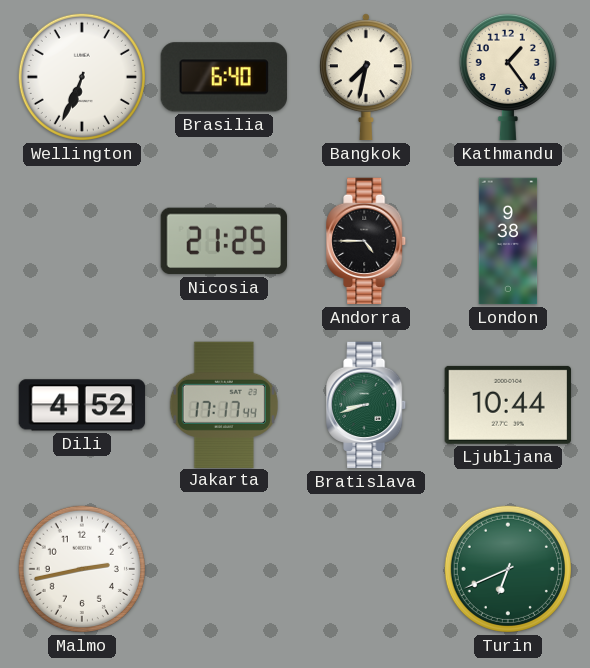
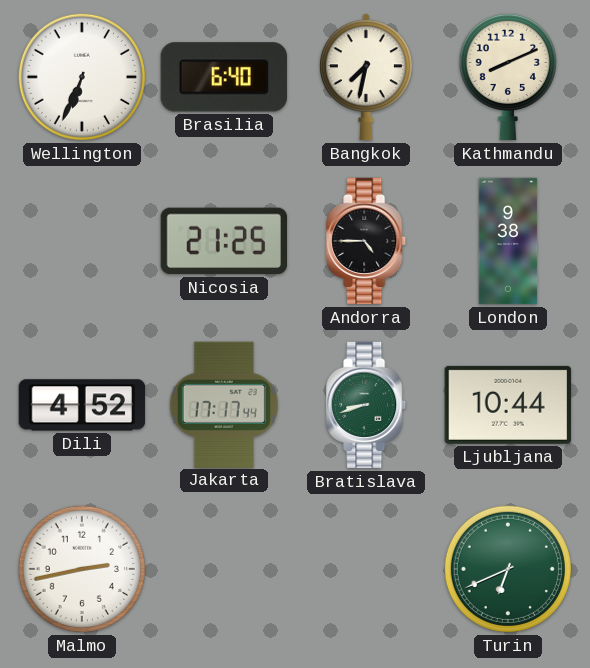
Kathmandu: 1:24 -> 8:11 (508, 77)
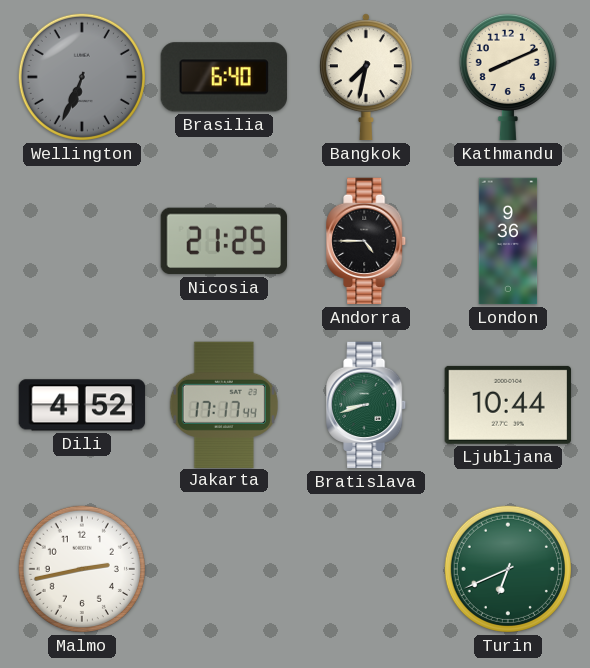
Wellington dial: white -> grey (82, 77)
London: 9:38 -> 9:36 (508, 241)
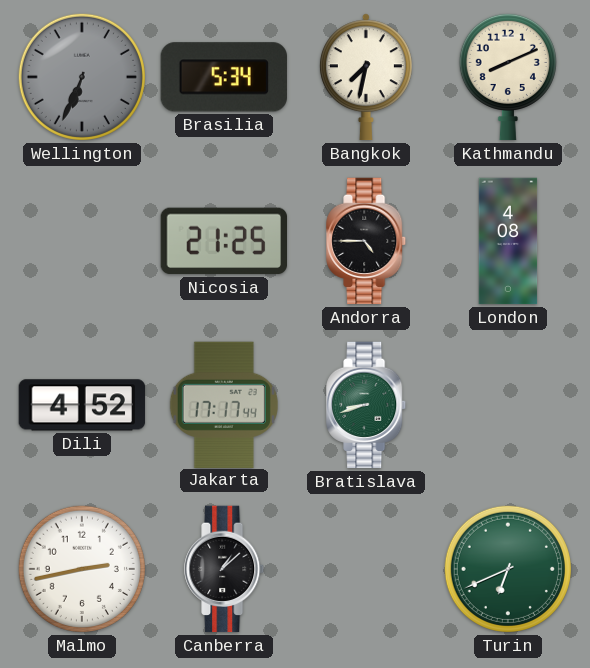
Brasilia: 6:40 -> 5:34 (224, 77)
London: 9:36 -> 4:08 (508, 241)
Ljubljana: 10:44 -> none (507, 405)
Canberra: none -> 1:08 (225, 569)
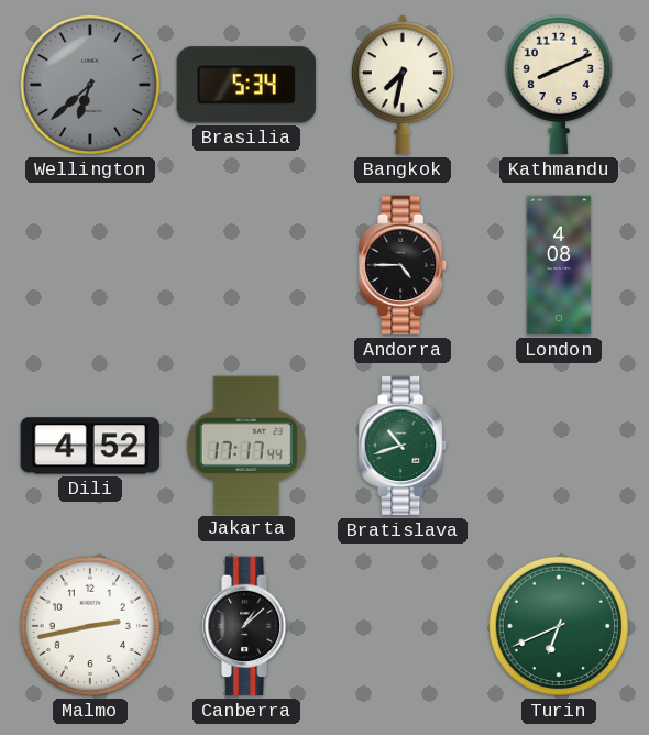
Wellington: 6:34 -> 6:38 (90, 85)
Nicosia: 21:25 -> none (223, 241)
Bratislava: 8:42 -> 10:42 (404, 446)
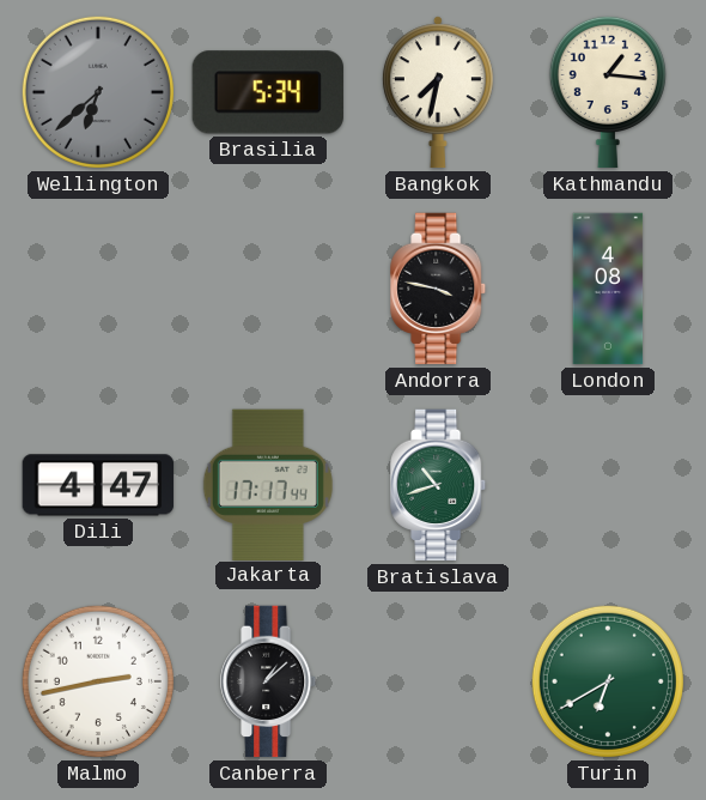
Kathmandu: 8:11 -> 1:16 (608, 92)
Andorra: 4:45 -> 3:47 (439, 289)
Dili: 4:52 -> 4:47 (98, 485)
Turin: 6:41 -> 6:40 (608, 681)
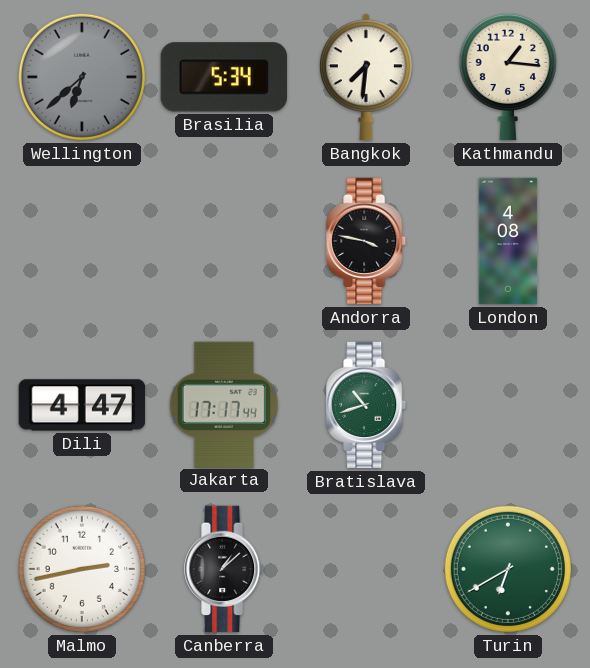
Bangkok: 7:32 -> 7:31 (366, 77)
